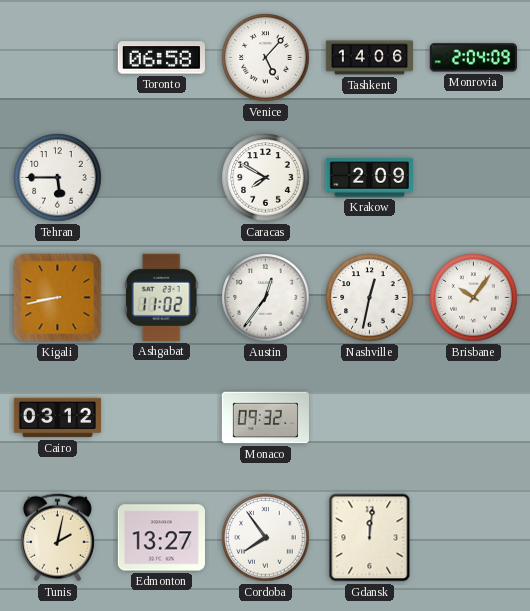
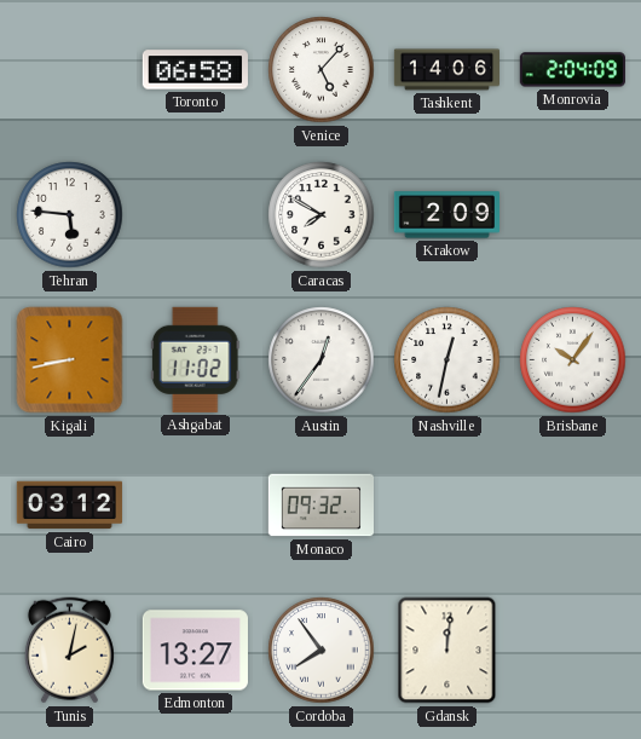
Tehran: 5:45 -> 5:46 (70, 215)
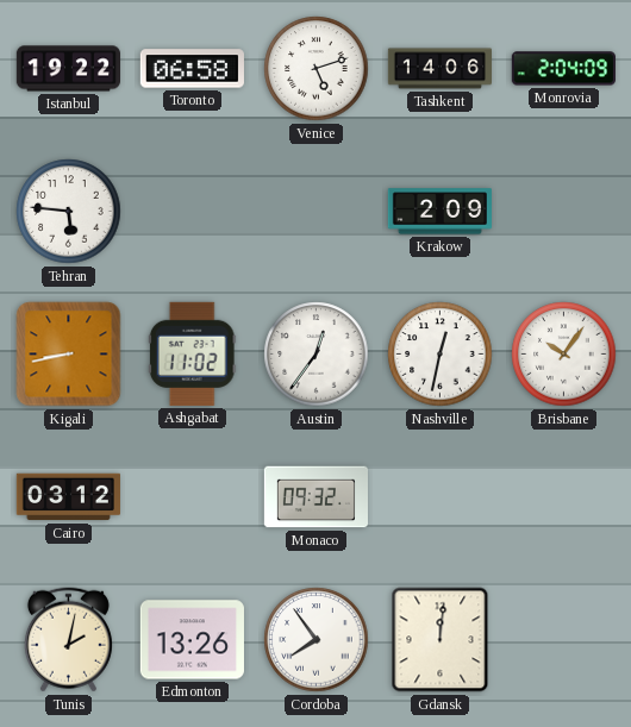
Istanbul: none -> 19:22 (68, 69)
Venice: 5:07 -> 5:12 (317, 69)
Caracas: 7:50 -> none (322, 215)
Edmonton: 13:27 -> 13:26 (192, 640)
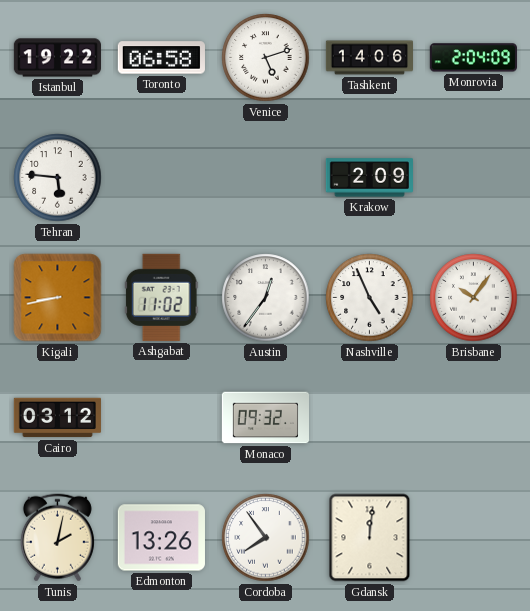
Nashville: 12:32 -> 4:56 (370, 298)
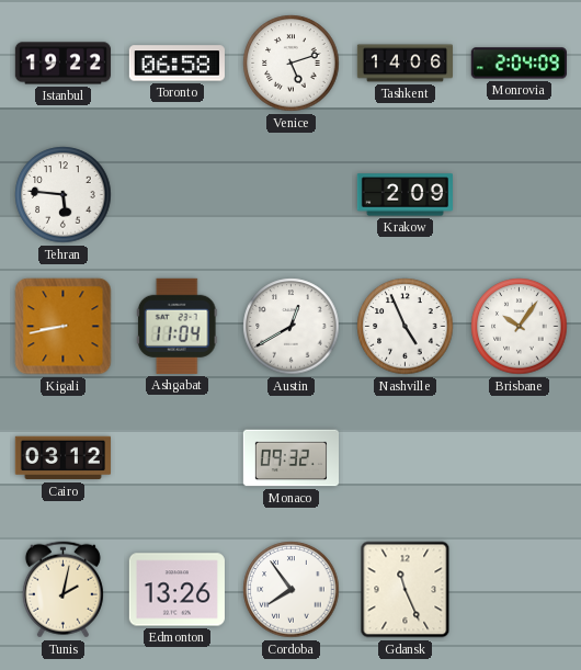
Ashgabat: 11:02 -> 11:04 (176, 326)
Austin: 12:36 -> 12:40 (292, 327)
Gdansk: 12:01 -> 11:26 (406, 590)
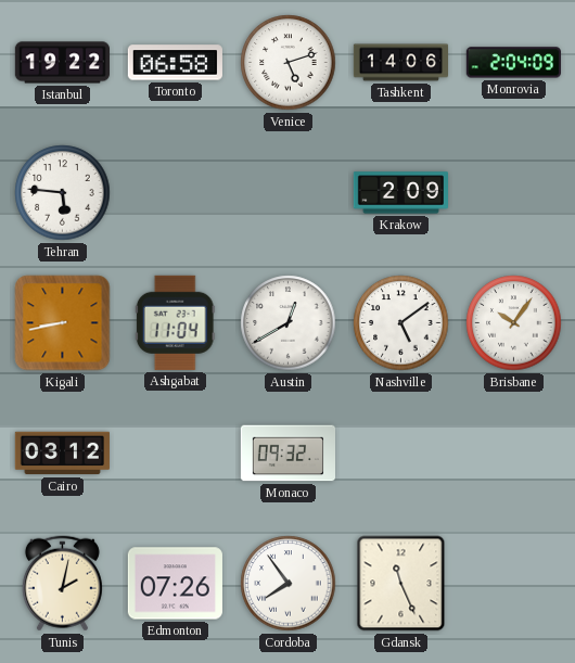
Nashville: 4:56 -> 5:09 (401, 323)
Edmonton: 13:26 -> 07:26 (175, 584)
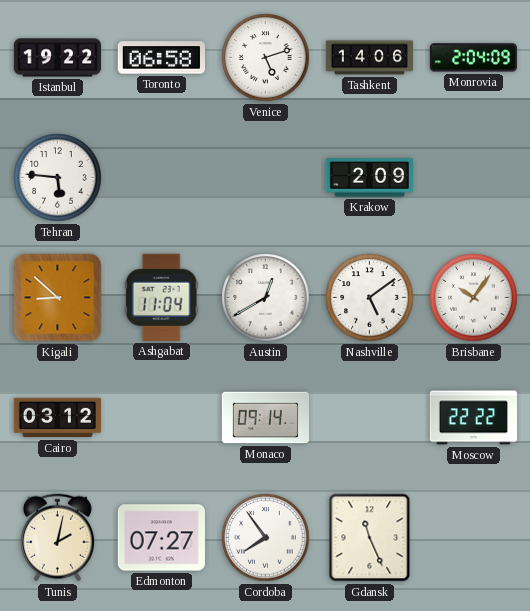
Kigali: 8:43 -> 8:52 (58, 298)
Monaco: 09:32 -> 09:14 (265, 418)
Moscow: none -> 22:22 (473, 418)
Edmonton: 07:26 -> 07:27 (161, 538)
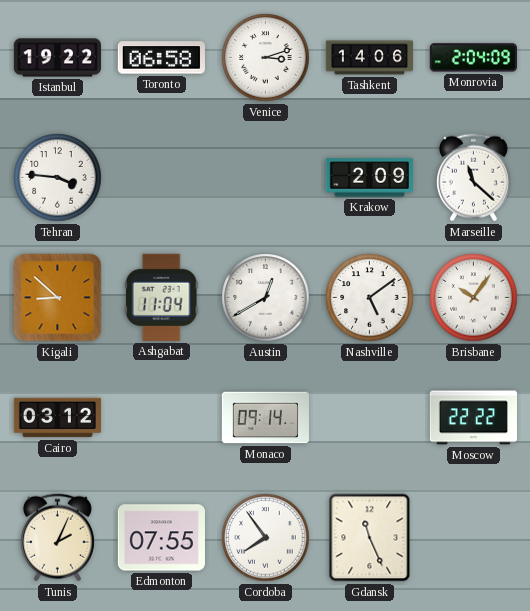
Venice: 5:12 -> 3:12 (266, 58)
Tehran: 5:46 -> 3:46 (58, 178)
Marseille: none -> 11:22 (473, 178)
Tunis: 2:02 -> 2:04 (57, 538)
Edmonton: 07:27 -> 07:55 (161, 538)
